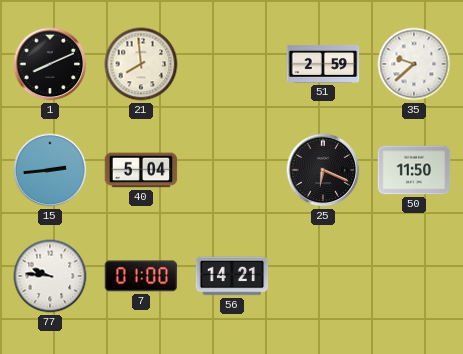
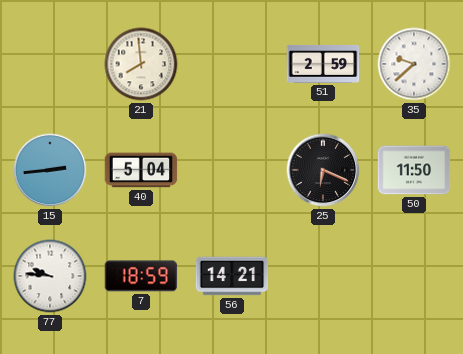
1: 8:11 -> none (50, 64)
7: 01:00 -> 18:59 (141, 276)
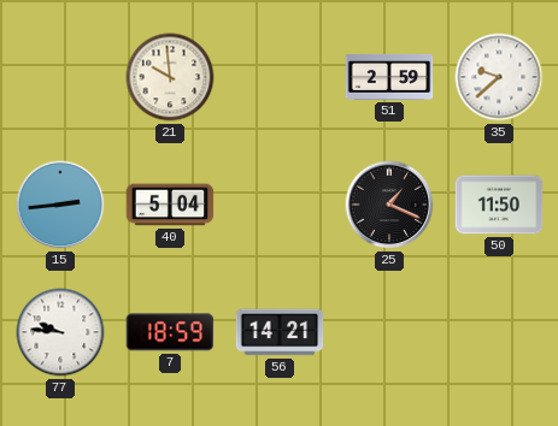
21: 7:59 -> 9:59 (170, 77)
25: 6:19 -> 1:19 (389, 205)
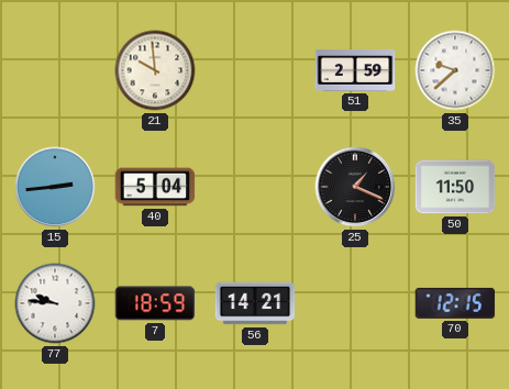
70: none -> 12:15 (455, 303)
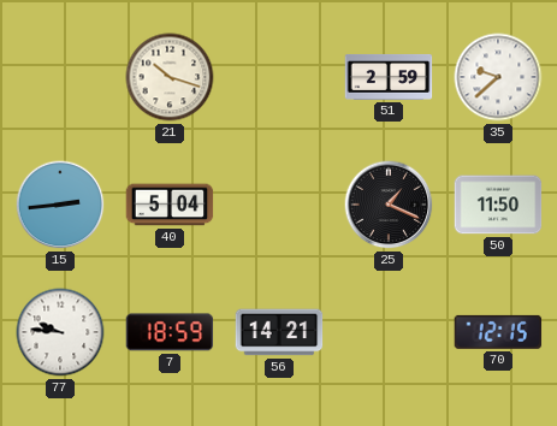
21: 9:59 -> 10:18 (170, 77)
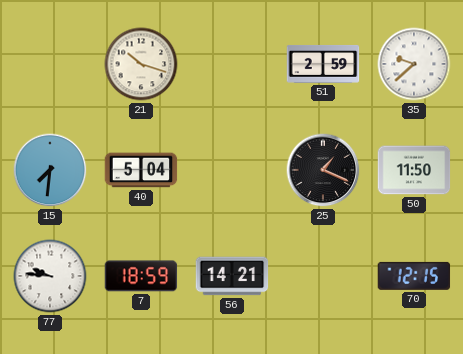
15: 2:44 -> 7:31 (50, 170)
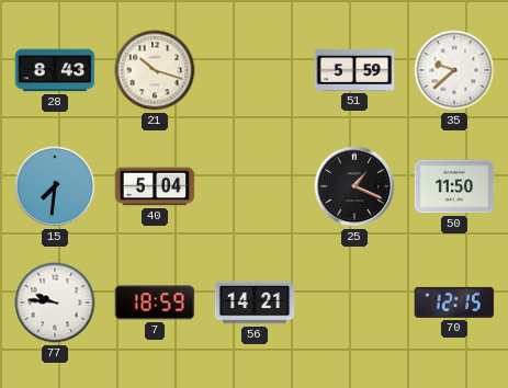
28: none -> 8:43 (55, 70)
51: 2:59 -> 5:59 (354, 70)
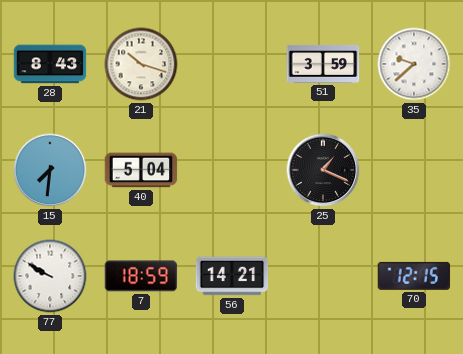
51: 5:59 -> 3:59 (323, 64)
50: 11:50 -> none (454, 186)
77: 9:46 -> 9:50 (50, 276)
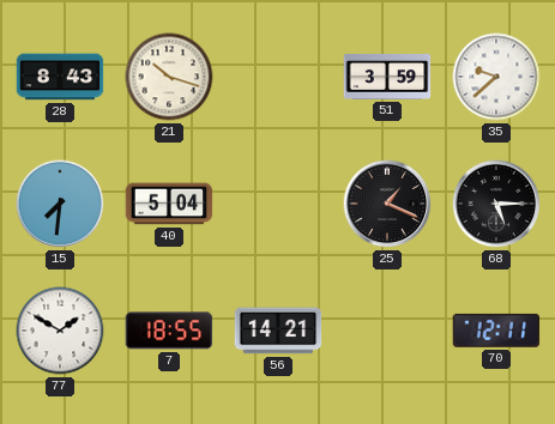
68: none -> 5:15 (496, 204)
77: 9:50 -> 1:50 (60, 331)
7: 18:59 -> 18:55 (169, 331)
70: 12:15 -> 12:11 (496, 331)
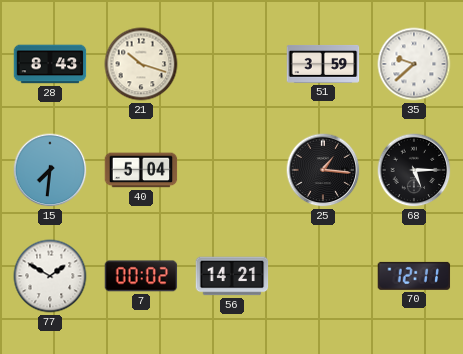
25: 1:19 -> 1:16 (323, 170)
7: 18:55 -> 00:02 (141, 276)
